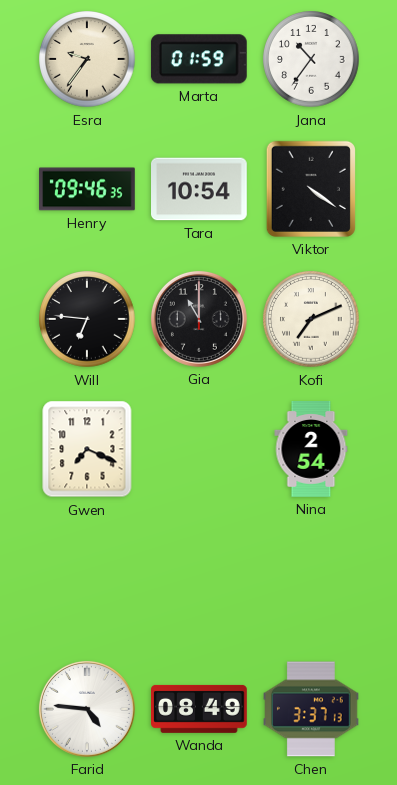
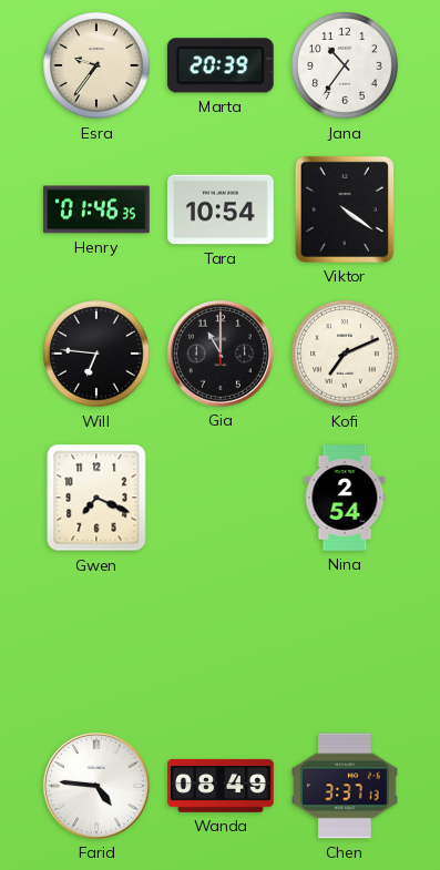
Marta: 01:59 -> 20:39 (221, 65)
Henry: 09:46 -> 01:46 (98, 209)
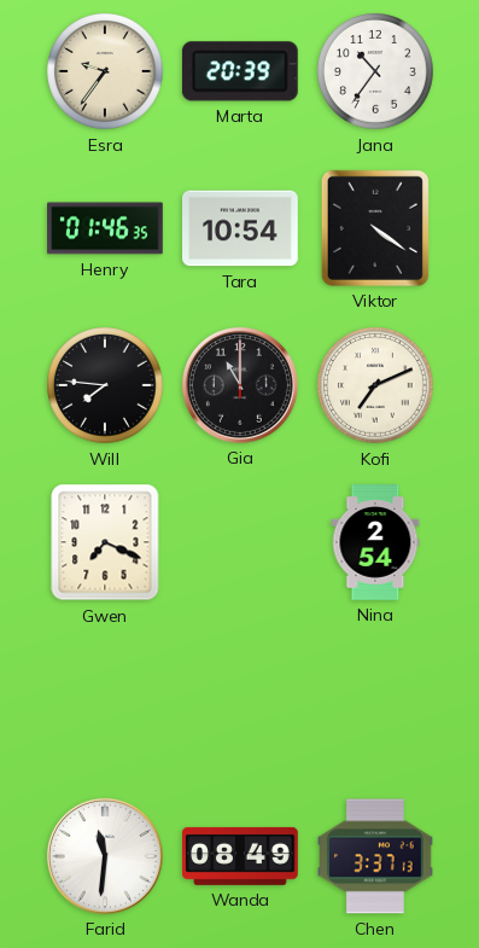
Will: 6:46 -> 7:46 (105, 385)
Farid: 4:46 -> 11:31 (105, 856)
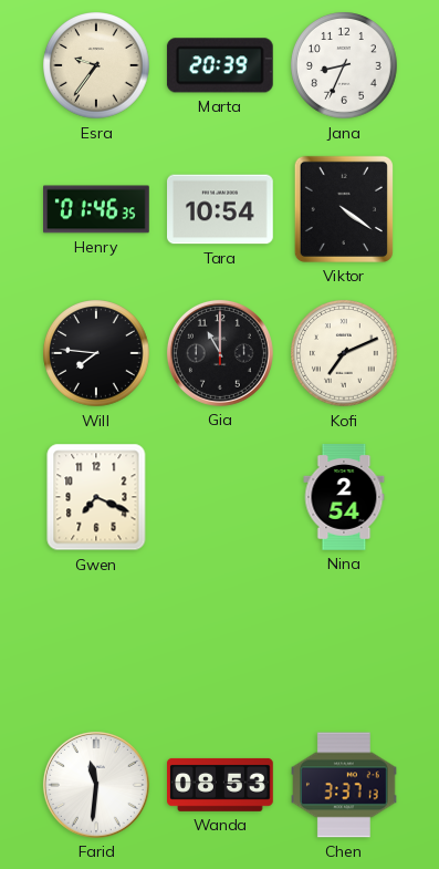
Jana: 10:36 -> 8:34 (344, 65)
Wanda: 08:49 -> 08:53 (221, 785)
